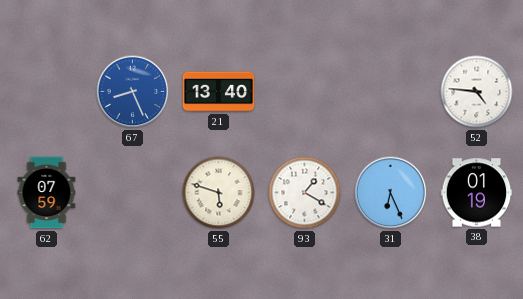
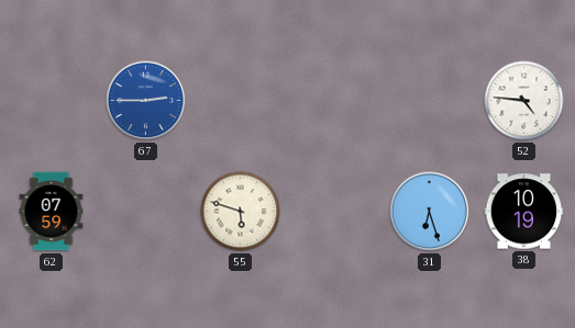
67: 8:26 -> 2:45 (146, 101)
21: 13:40 -> none (219, 92)
93: 1:20 -> none (305, 193)
31: 6:26 -> 6:27 (430, 212)
38: 01:19 -> 10:19 (524, 212)
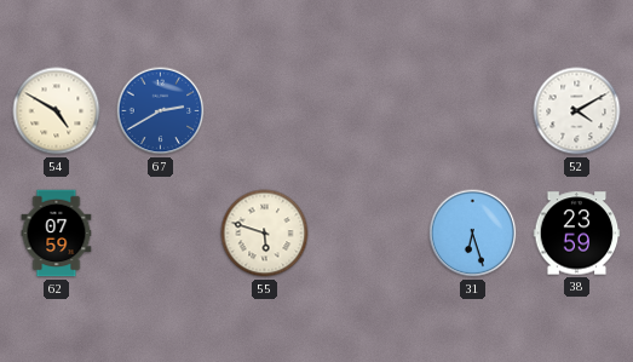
54: none -> 4:50 (57, 111)
67: 2:45 -> 2:40 (161, 111)
52: 4:46 -> 4:10 (577, 111)
38: 10:19 -> 23:59 (577, 234)
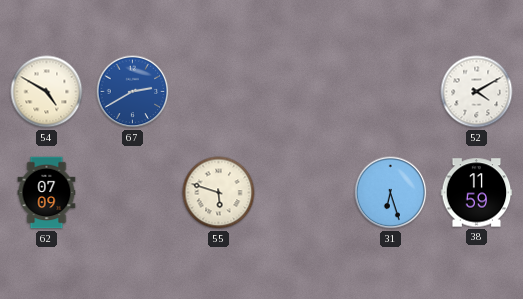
62: 07:59 -> 07:09 (47, 193)
38: 23:59 -> 11:59 (477, 193)
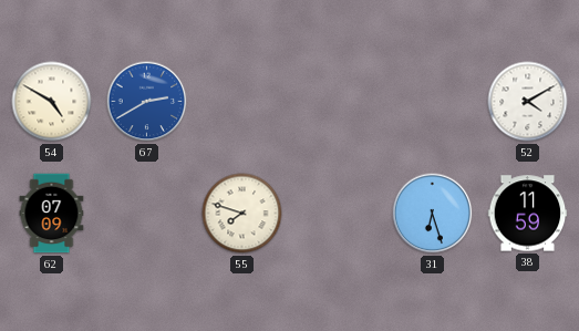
55: 5:48 -> 7:48 (242, 214)
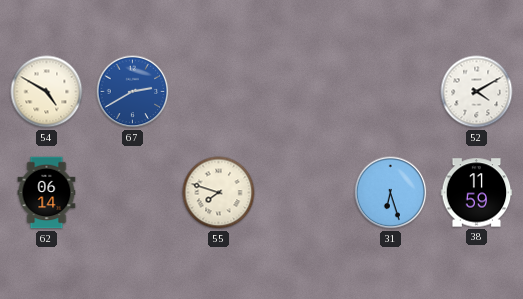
62: 07:09 -> 06:14 (47, 193)
